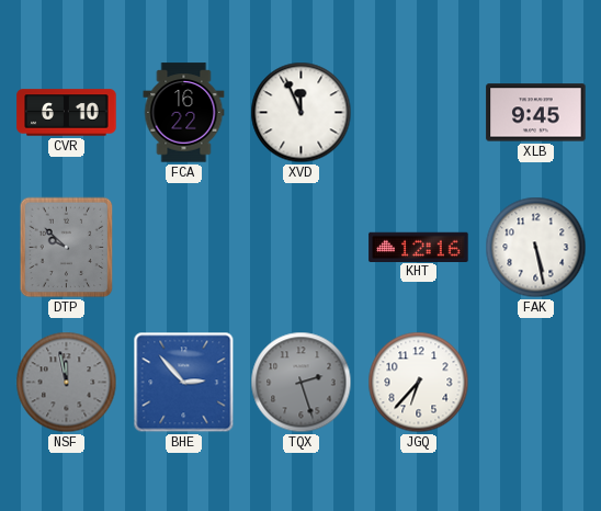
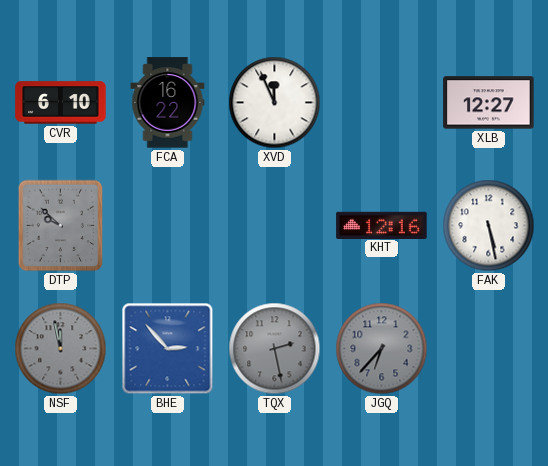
XLB: 9:45 -> 12:27 (489, 103)
TQX: 2:27 -> 2:28 (275, 349)
JGQ dial: white -> grey (382, 349)
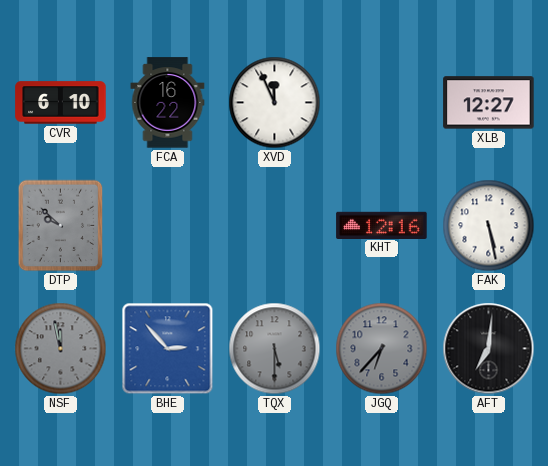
TQX: 2:28 -> 5:30 (275, 349)
AFT: none -> 7:01 (489, 349)
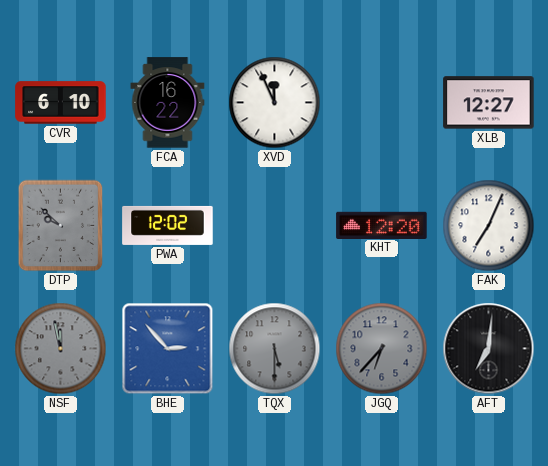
PWA: none -> 12:02 (168, 225)
KHT: 12:16 -> 12:20 (382, 225)
FAK: 5:28 -> 7:04 (489, 226)
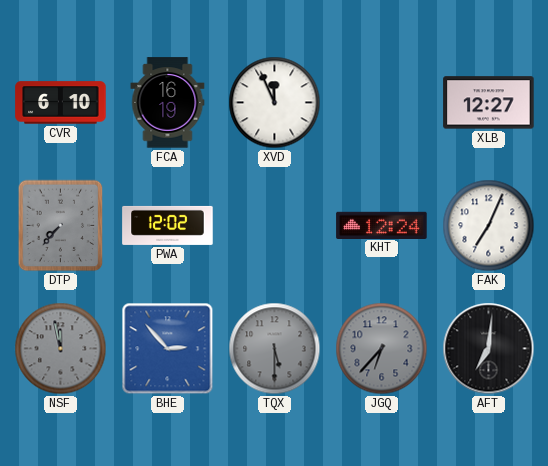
FCA: 16:22 -> 16:19 (168, 103)
DTP: 9:52 -> 7:37 (61, 226)
KHT: 12:20 -> 12:24 (382, 225)
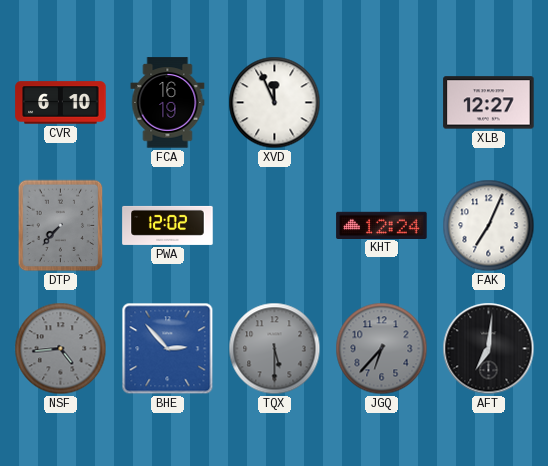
NSF: 11:58 -> 4:44 (61, 349)
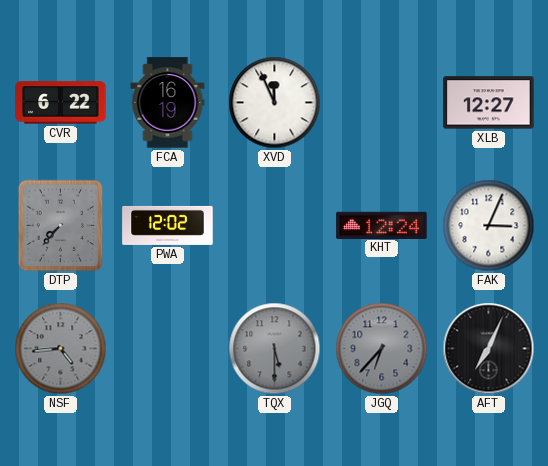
CVR: 6:10 -> 6:22 (61, 103)
FAK: 7:04 -> 3:04 (489, 226)
BHE: 2:53 -> none (168, 349)
AFT: 7:01 -> 7:04 (489, 349)
